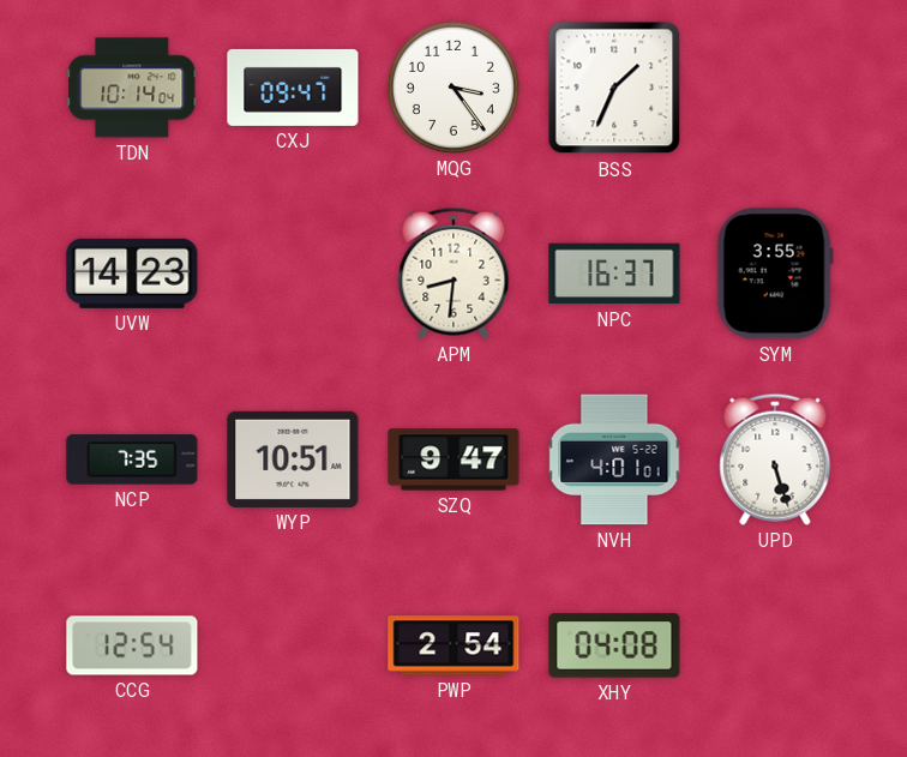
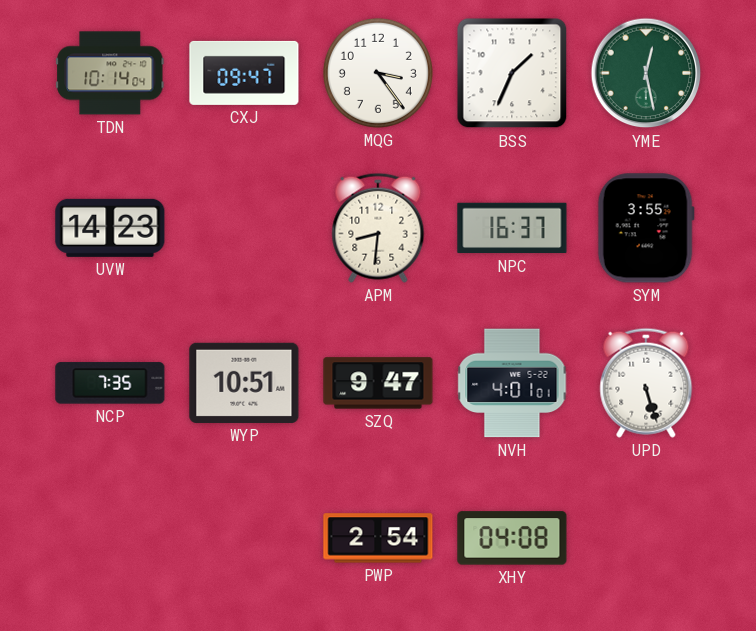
YME: none -> 12:28 (646, 73)
CCG: 12:54 -> none (132, 645)
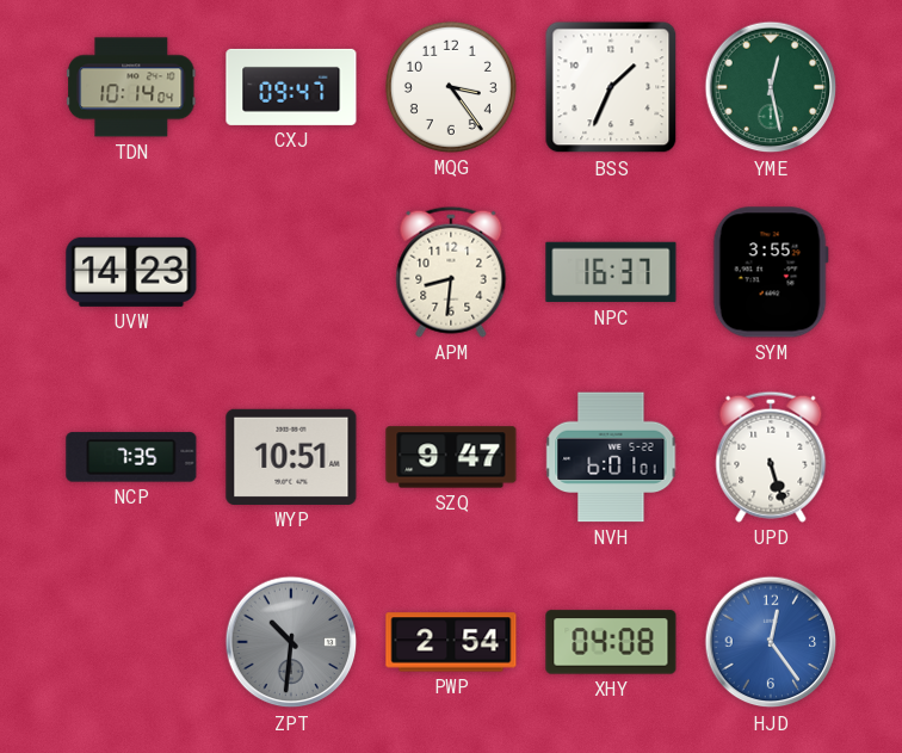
NVH: 4:01 -> 6:01 (611, 457)
ZPT: none -> 10:31 (291, 642)
HJD: none -> 12:24 (771, 642)
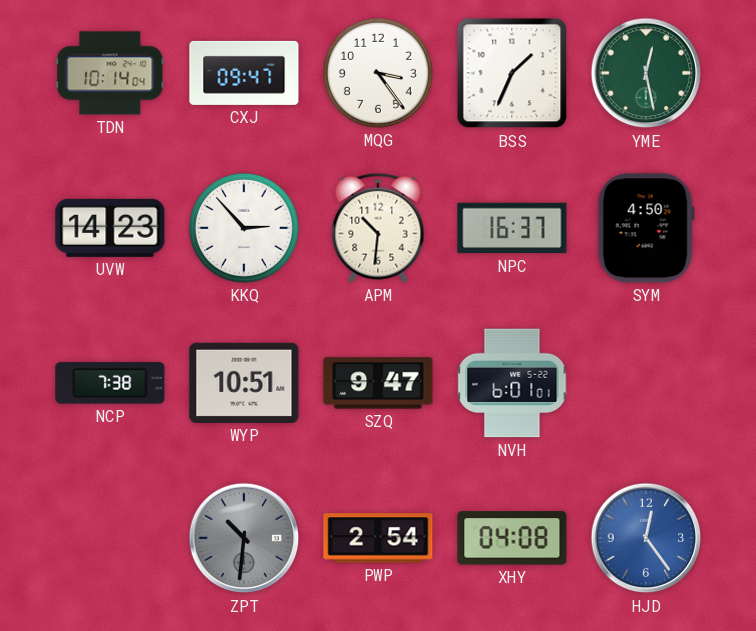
KKQ: none -> 2:53 (244, 228)
APM: 8:31 -> 10:31 (378, 228)
SYM: 3:55 -> 4:50 (646, 228)
NCP: 7:35 -> 7:38 (110, 383)
UPD: 5:27 -> none (771, 457)
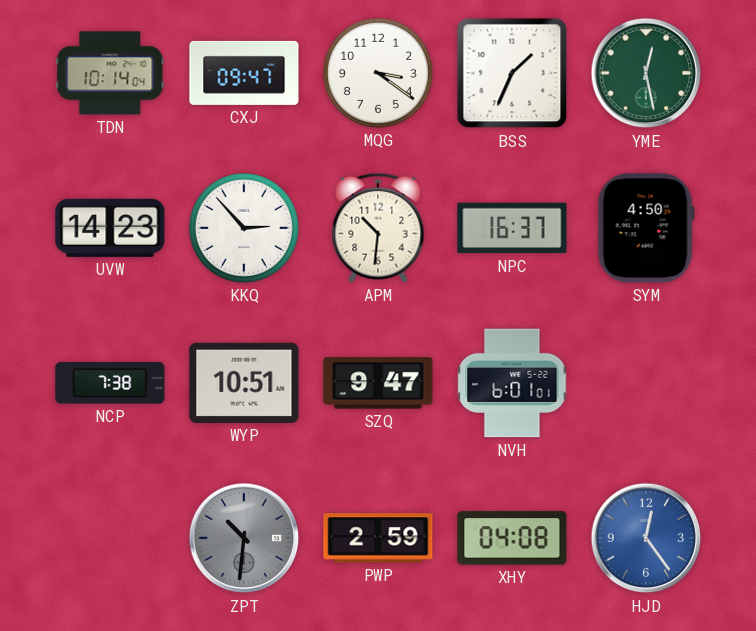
MQG: 3:24 -> 3:21 (378, 73)
PWP: 2:54 -> 2:59 (378, 538)
